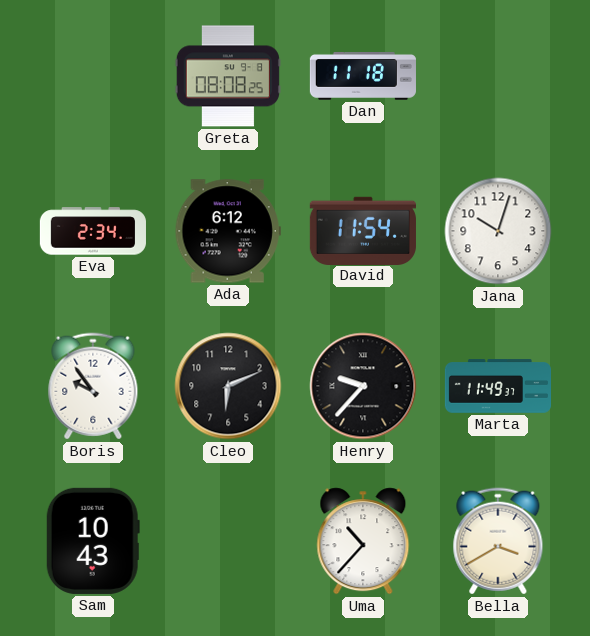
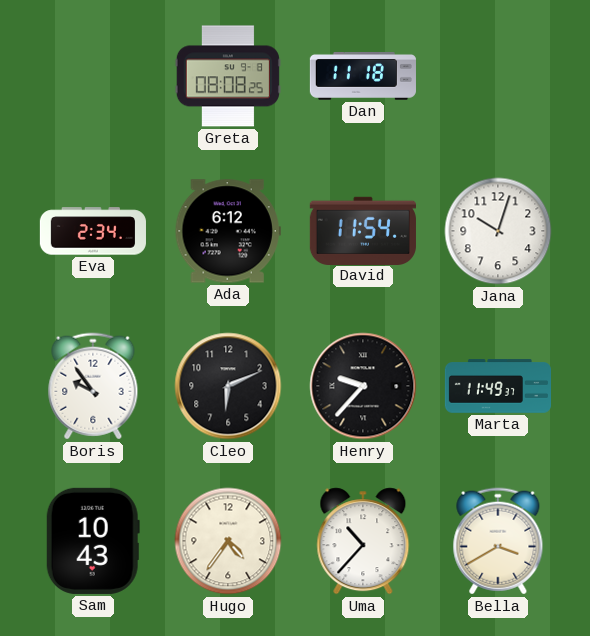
Hugo: none -> 4:36 (228, 541)
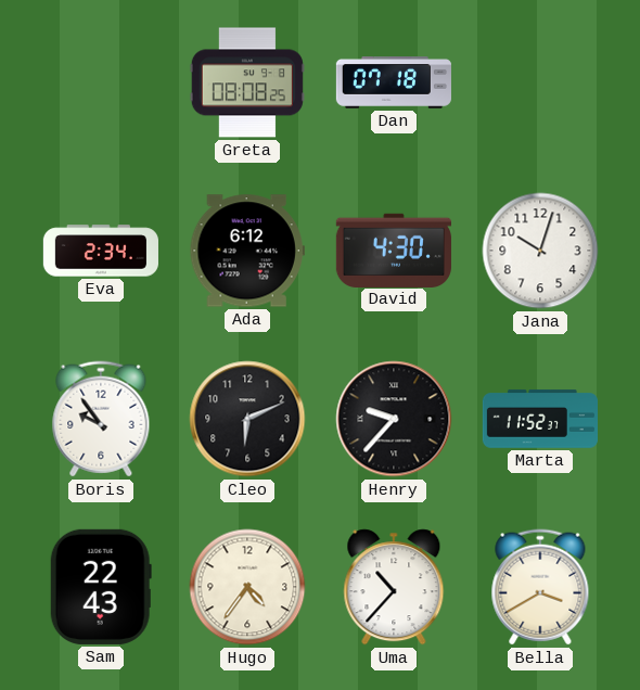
Dan: 11:18 -> 07:18 (394, 84)
David: 11:54 -> 4:30 (394, 250)
Marta: 11:49 -> 11:52 (539, 419)
Sam: 10:43 -> 22:43 (101, 587)
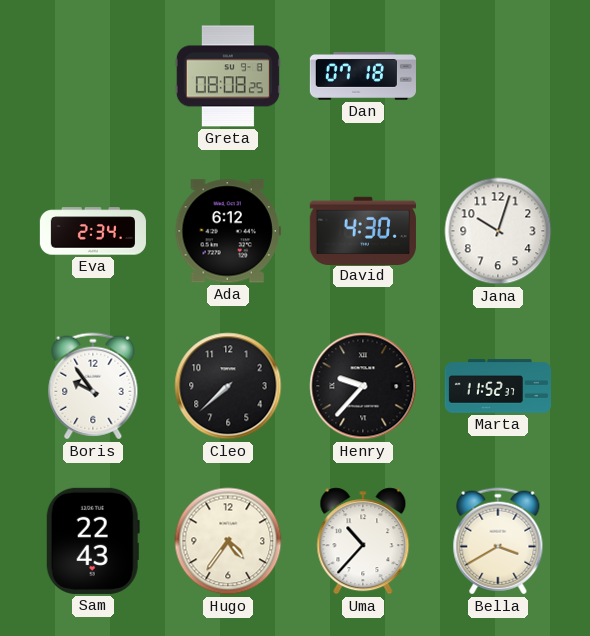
Cleo: 6:11 -> 7:38 (228, 386)
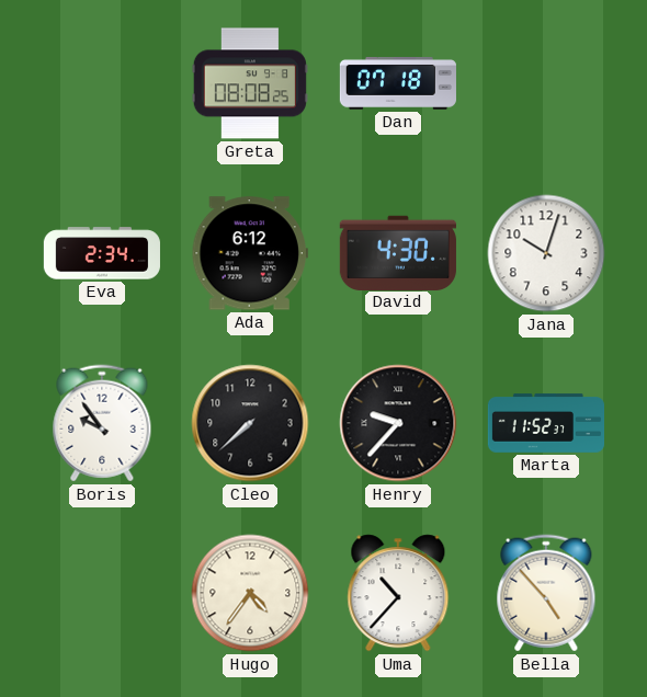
Sam: 22:43 -> none (93, 541)
Bella: 3:40 -> 4:53 (546, 593)
